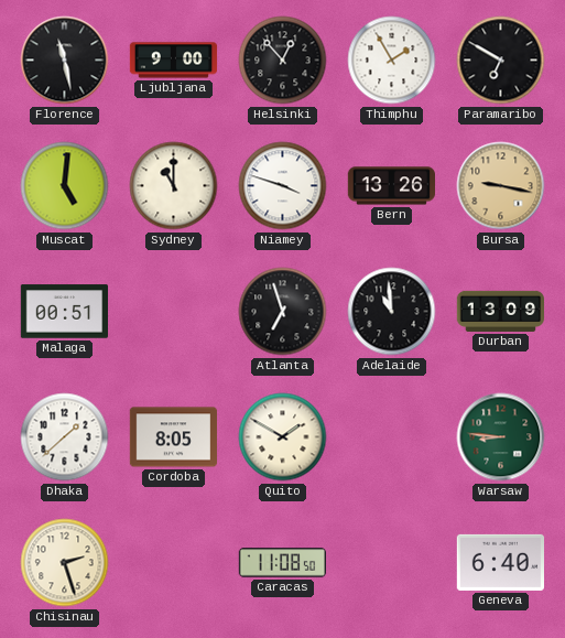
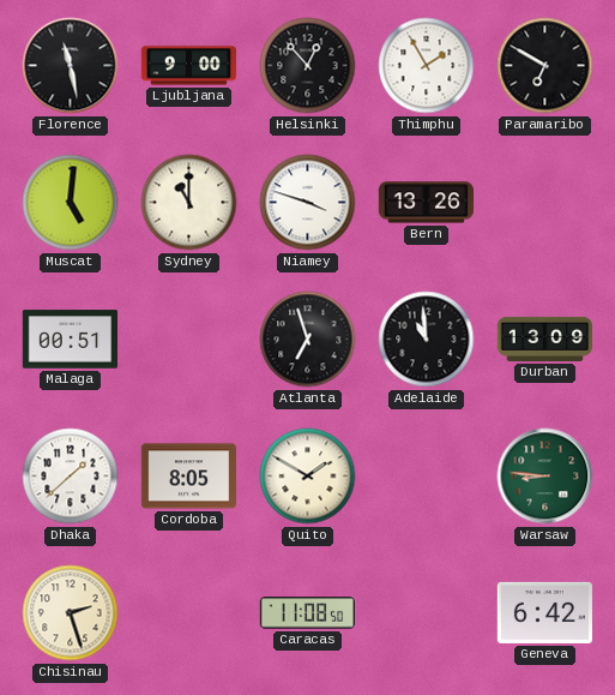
Bursa: 9:17 -> none (501, 186)
Geneva: 6:40 -> 6:42 (544, 612)
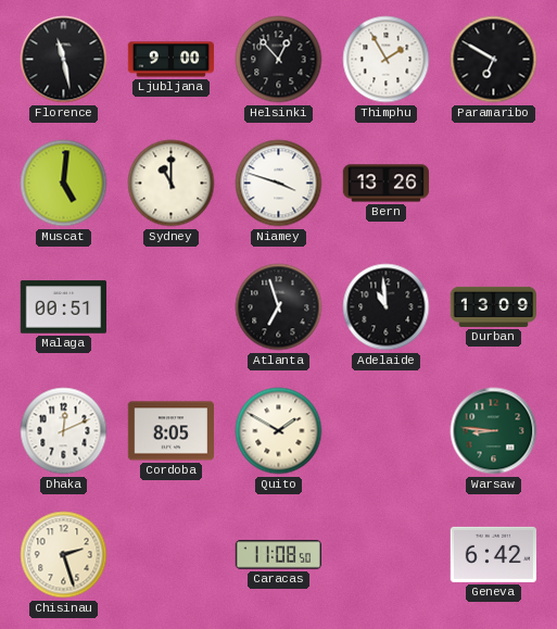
Dhaka: 1:38 -> 12:11 (64, 431)
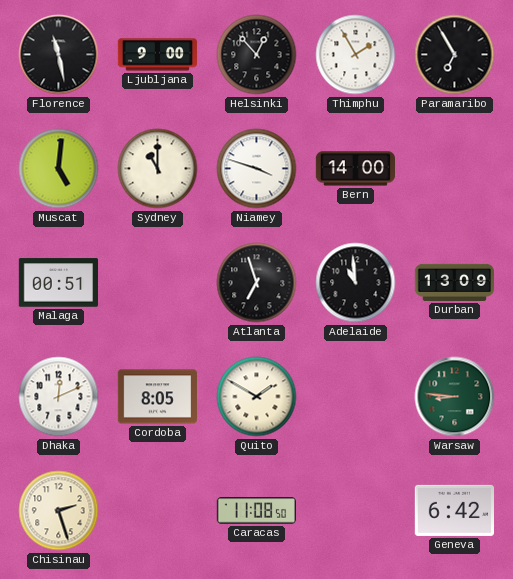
Paramaribo: 6:50 -> 6:55 (455, 55)
Bern: 13:26 -> 14:00 (356, 169)
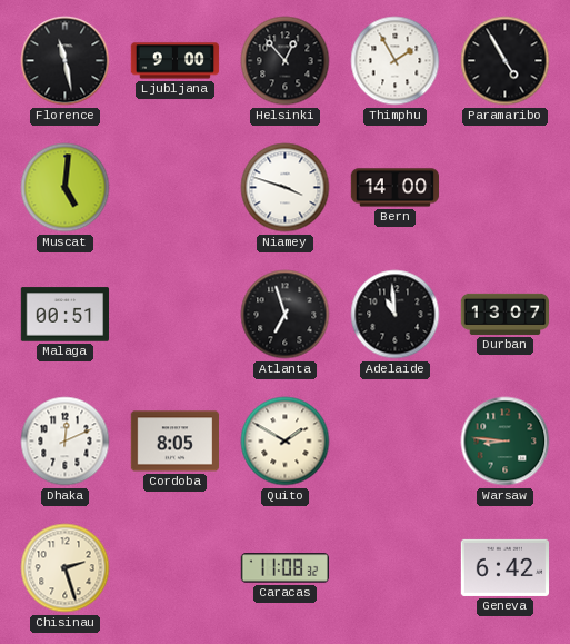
Paramaribo: 6:55 -> 4:55 (506, 61)
Sydney: 11:00 -> none (158, 169)
Durban: 13:09 -> 13:07 (504, 314)
Caracas: 11:08:50 -> 11:08:32 (284, 568)
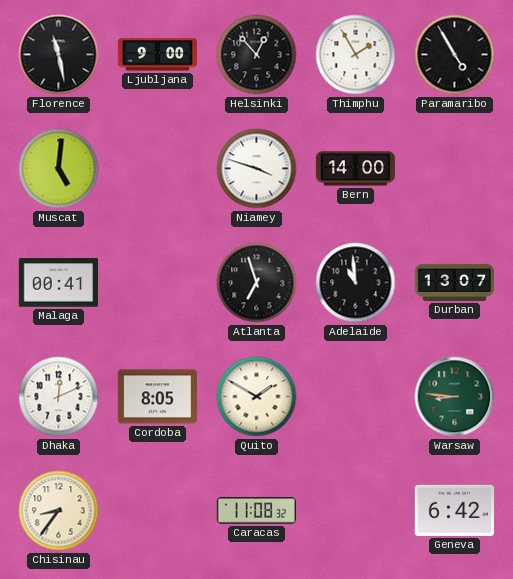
Malaga: 00:51 -> 00:41 (58, 283)
Chisinau: 2:27 -> 8:36 (59, 511)
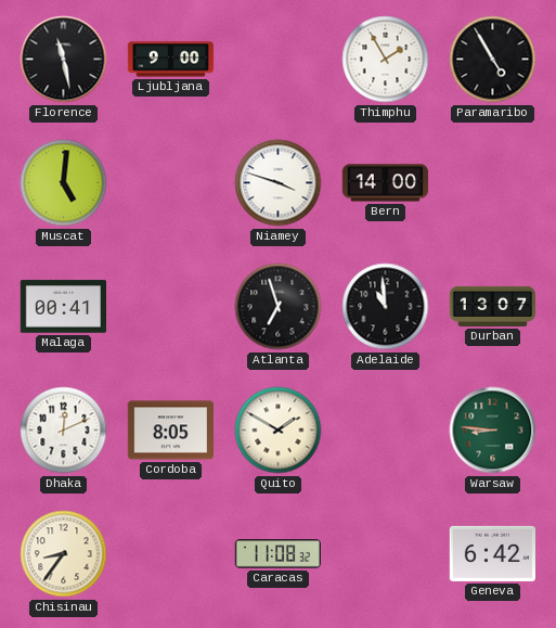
Helsinki: 12:53 -> none (257, 55)
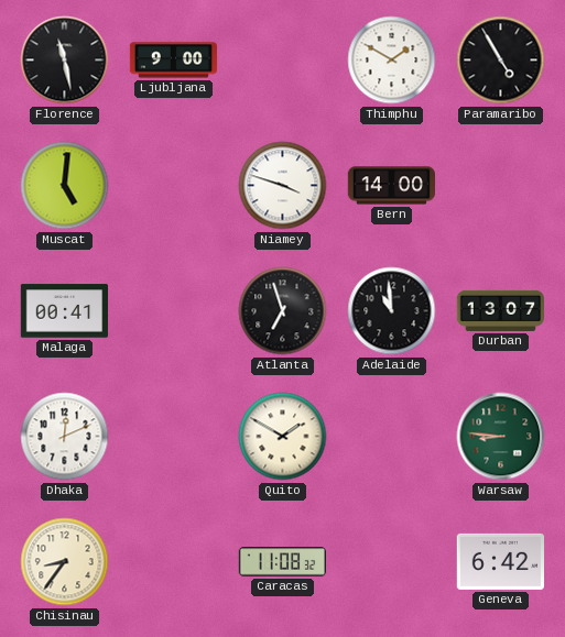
Thimphu: 1:55 -> 1:50 (392, 61)
Cordoba: 8:05 -> none (170, 431)
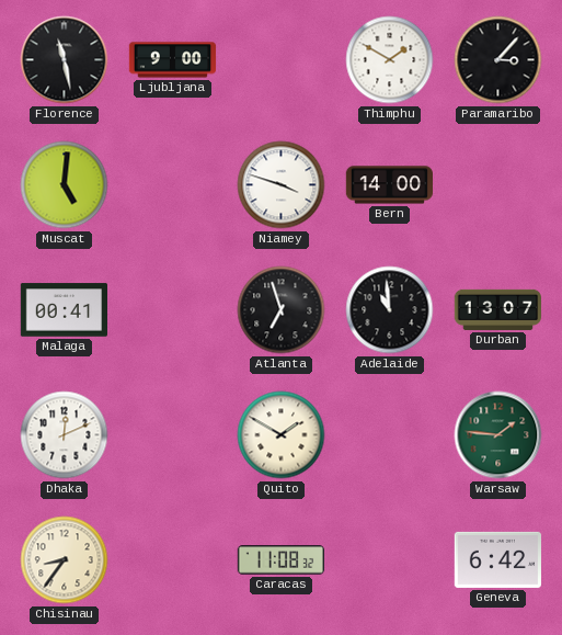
Paramaribo: 4:55 -> 3:07 (498, 60)
Warsaw: 8:46 -> 1:46 (498, 435)
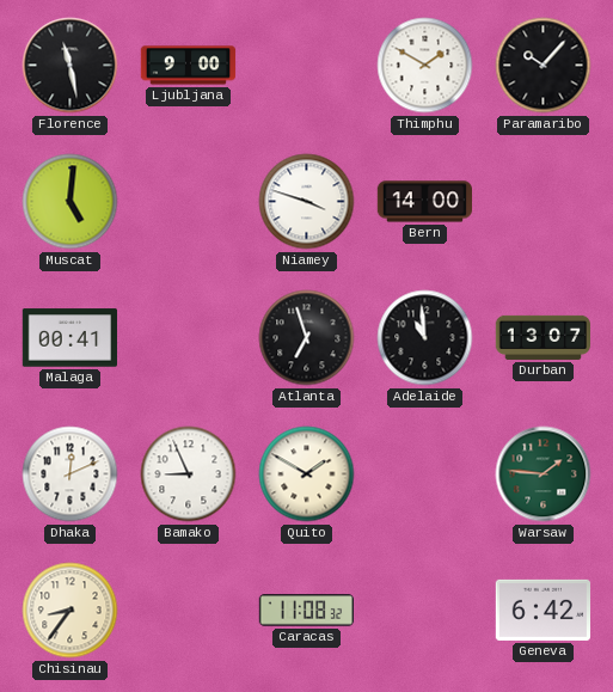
Paramaribo: 3:07 -> 10:07 (544, 66)
Bamako: none -> 8:56 (189, 474)
